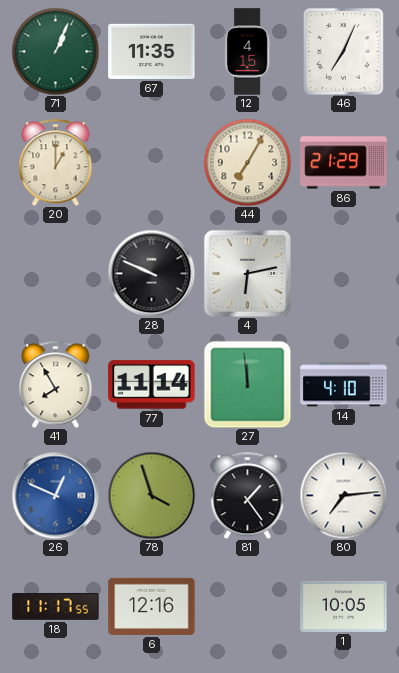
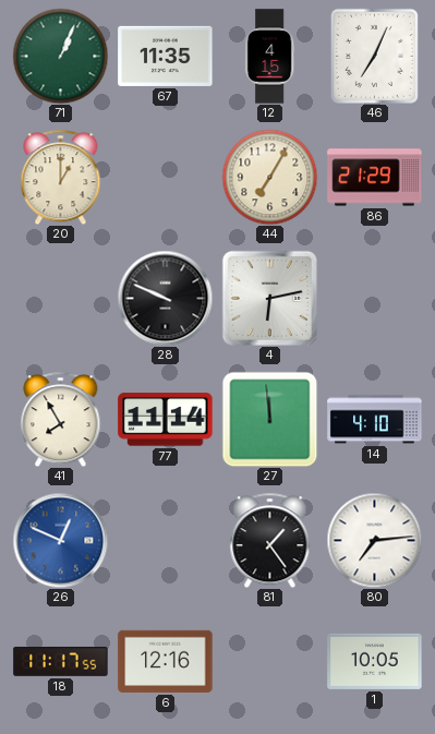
78: 3:57 -> none (151, 495)
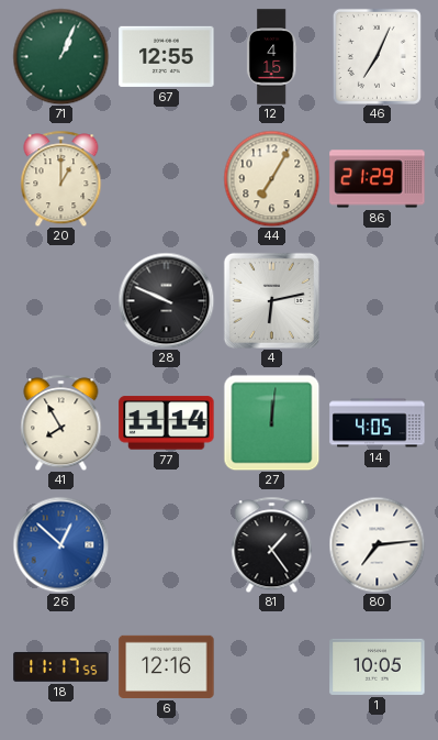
67: 11:35 -> 12:55 (167, 56)
27: 11:59 -> 12:01 (271, 422)
14: 4:10 -> 4:05 (378, 423)
26: 12:49 -> 12:52 (60, 544)
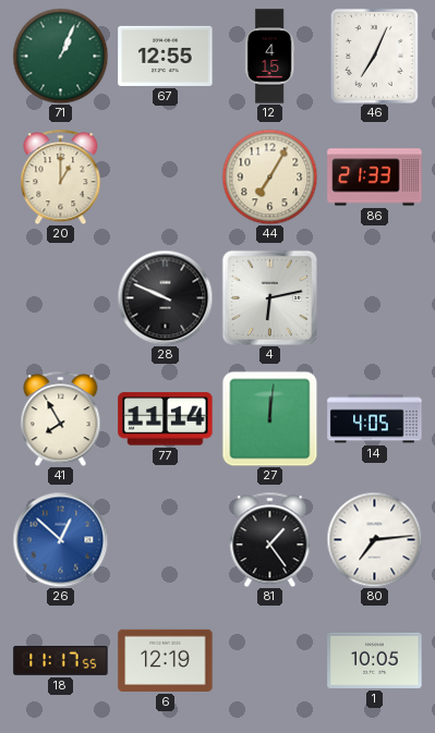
86: 21:29 -> 21:33 (375, 178)
6: 12:16 -> 12:19 (166, 660)
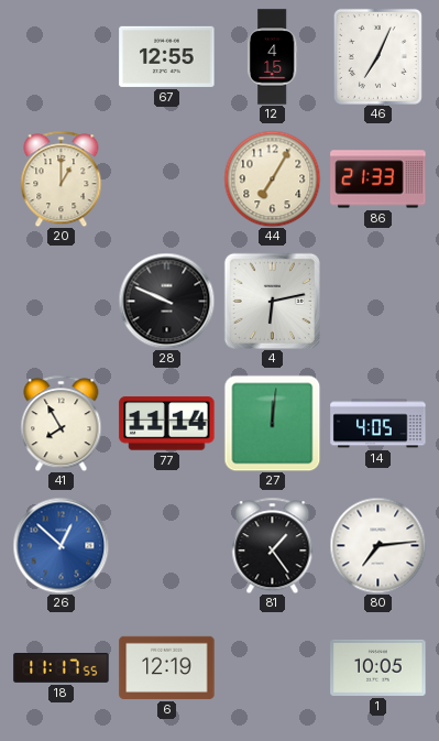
71: 1:04 -> none (60, 56)
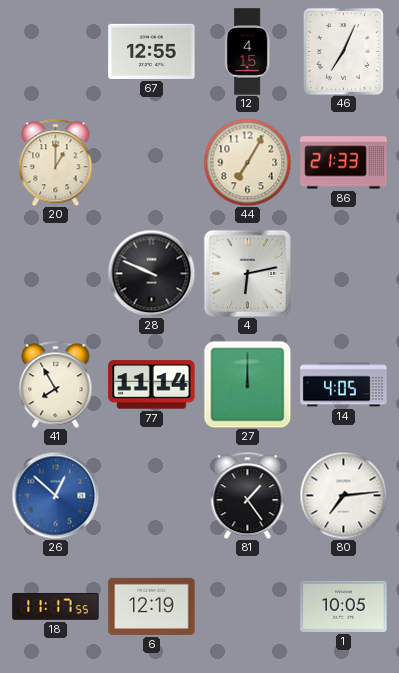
27: 12:01 -> 12:00 (247, 384)
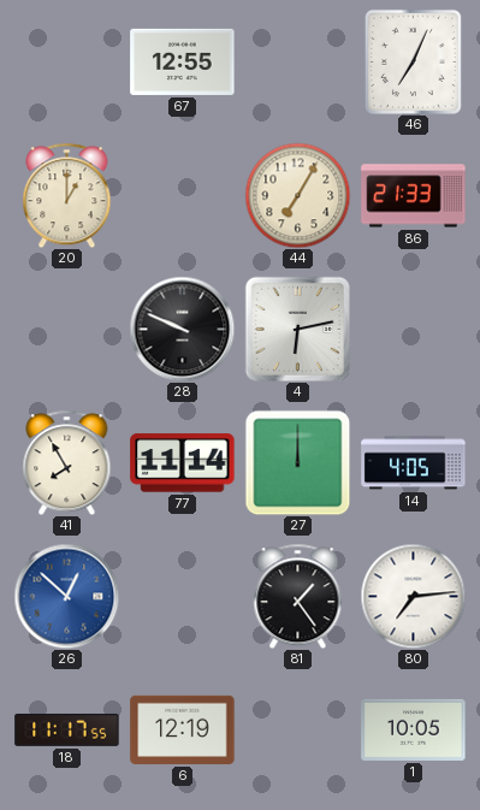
12: 4:15 -> none (247, 52)
